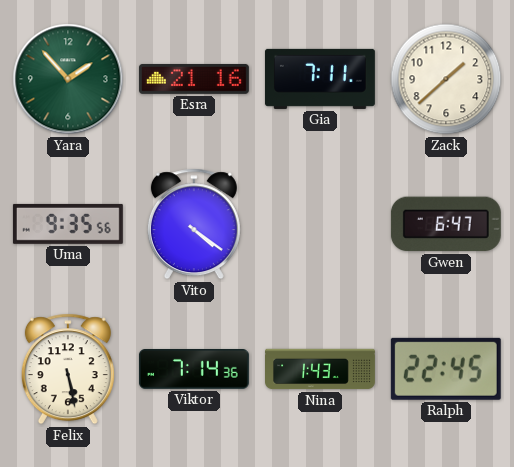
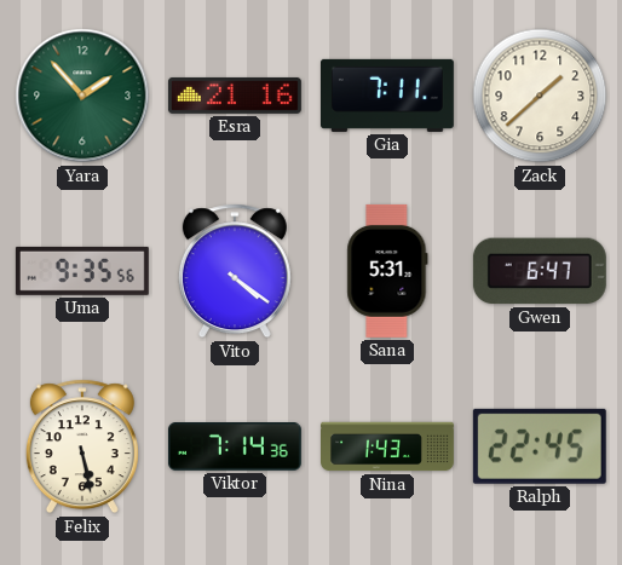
Sana: none -> 5:31 (387, 271)
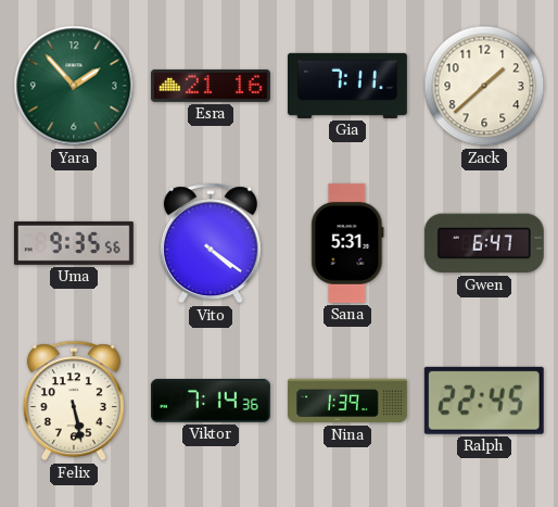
Nina: 1:43 -> 1:39 (348, 401)
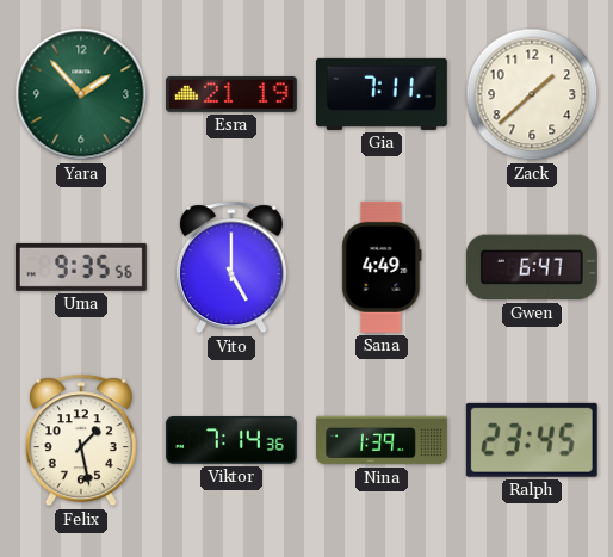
Esra: 21:16 -> 21:19 (231, 94)
Vito: 4:21 -> 5:00 (231, 267)
Sana: 5:31 -> 4:49 (382, 267)
Felix: 5:28 -> 1:28 (81, 440)
Ralph: 22:45 -> 23:45 (532, 440)
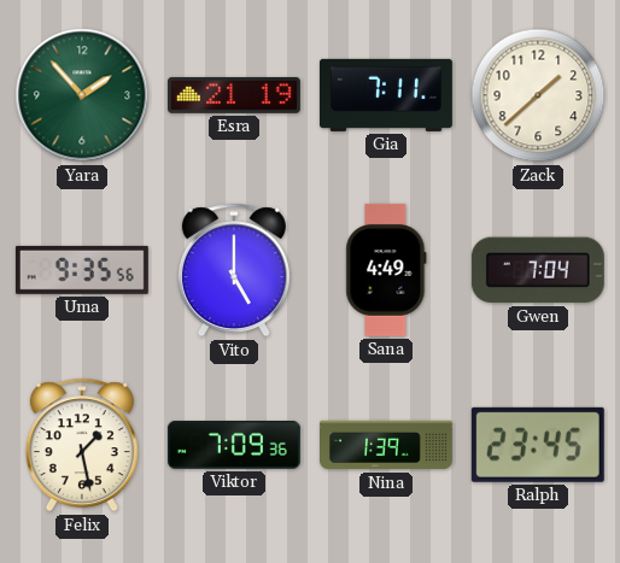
Gwen: 6:47 -> 7:04 (538, 270)
Viktor: 7:14 -> 7:09 (234, 446)
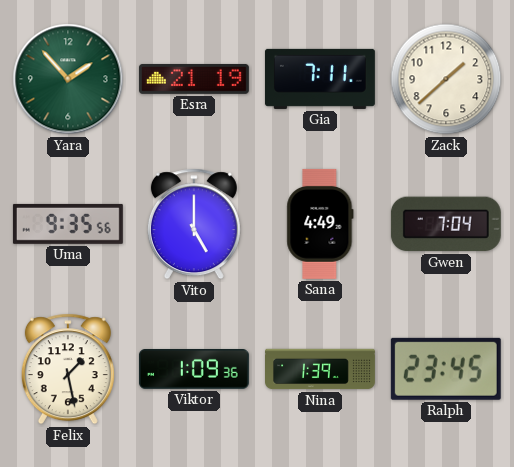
Viktor: 7:09 -> 1:09 (194, 370)
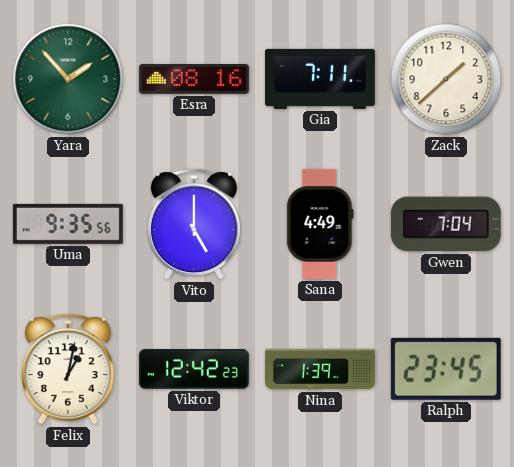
Esra: 21:19 -> 08:16 (194, 79)
Felix: 1:28 -> 1:02 (68, 369)
Viktor: 1:09 -> 12:42 (194, 370)
